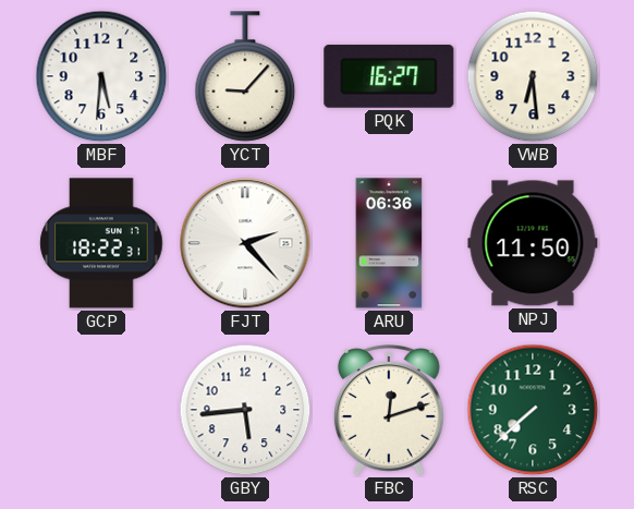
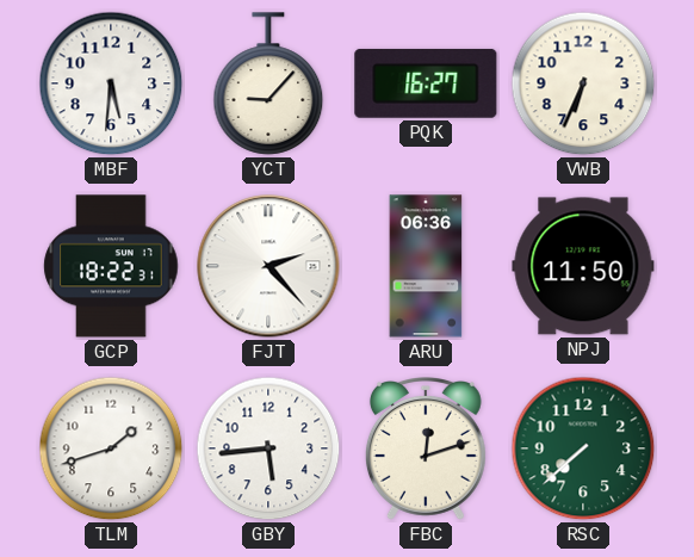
VWB: 6:29 -> 6:34 (583, 83)
TLM: none -> 1:42 (111, 448)
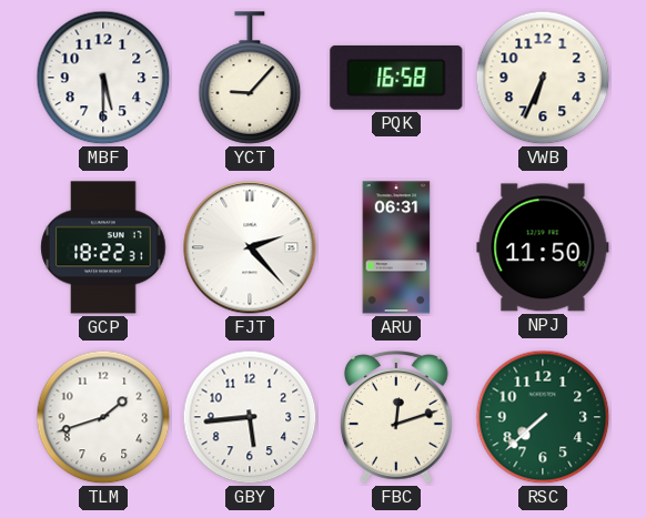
MBF: 5:31 -> 5:30 (103, 78)
PQK: 16:27 -> 16:58 (396, 78)
ARU: 06:36 -> 06:31 (396, 247)
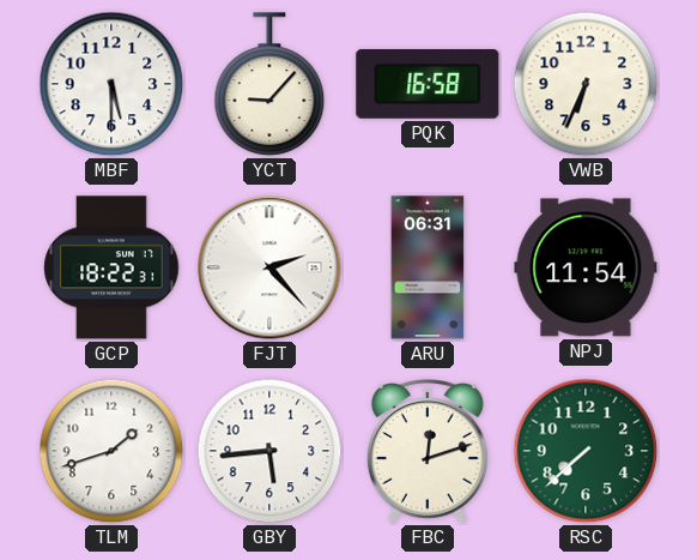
NPJ: 11:50 -> 11:54 (586, 267)
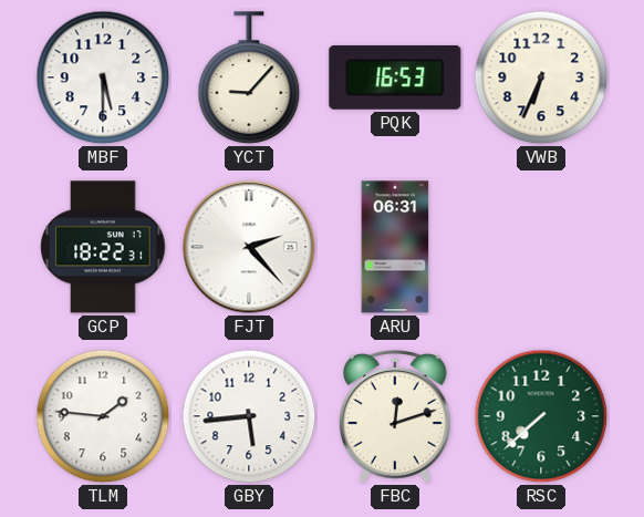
PQK: 16:58 -> 16:53 (395, 77)
NPJ: 11:54 -> none (586, 267)
TLM: 1:42 -> 1:46 (103, 416)
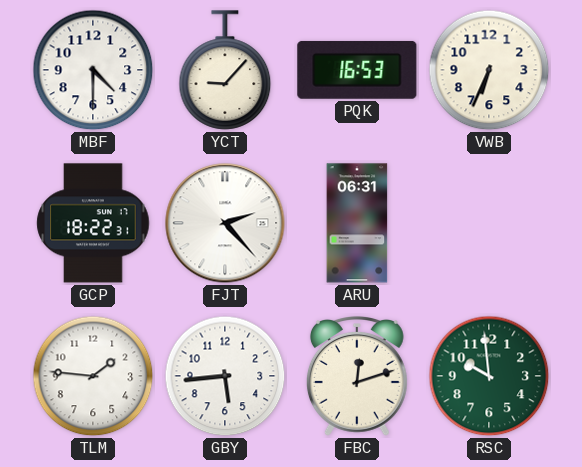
MBF: 5:30 -> 4:30 (93, 70)
RSC: 7:38 -> 9:59 (489, 376)
